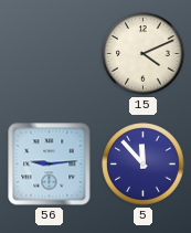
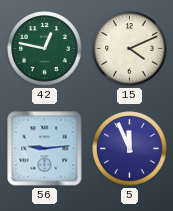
42: none -> 12:47 (45, 49)
5: 11:53 -> 11:56 (130, 149)
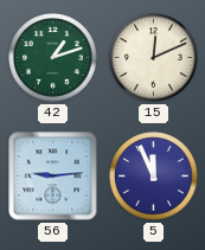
42: 12:47 -> 1:12 (53, 58)
15: 4:11 -> 12:11 (154, 58)
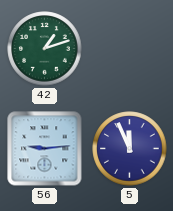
15: 12:11 -> none (154, 58)
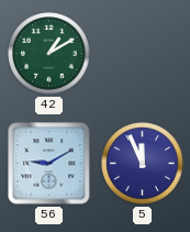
42: 1:12 -> 1:10 (49, 54)
56: 9:14 -> 9:10 (49, 164)
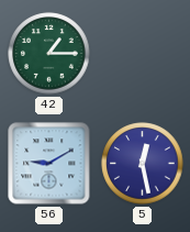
42: 1:10 -> 1:15 (49, 54)
5: 11:56 -> 12:28 (143, 164)
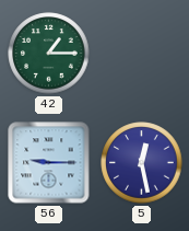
56: 9:10 -> 9:15 (49, 163)
